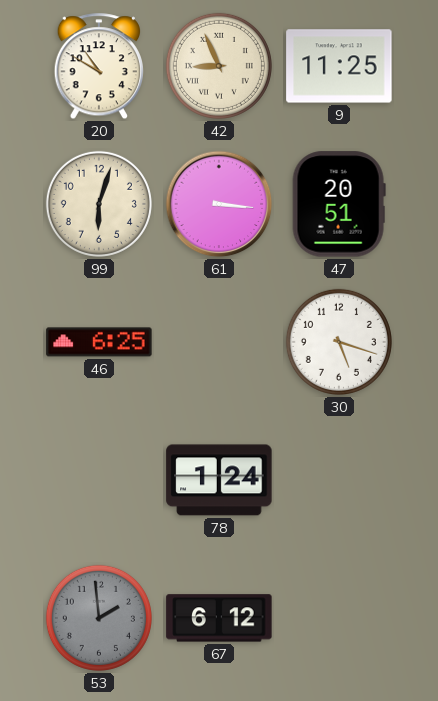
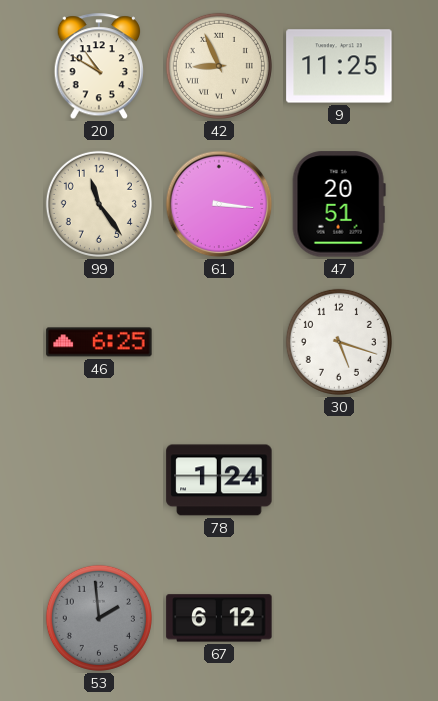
99: 6:03 -> 11:24 (99, 204)
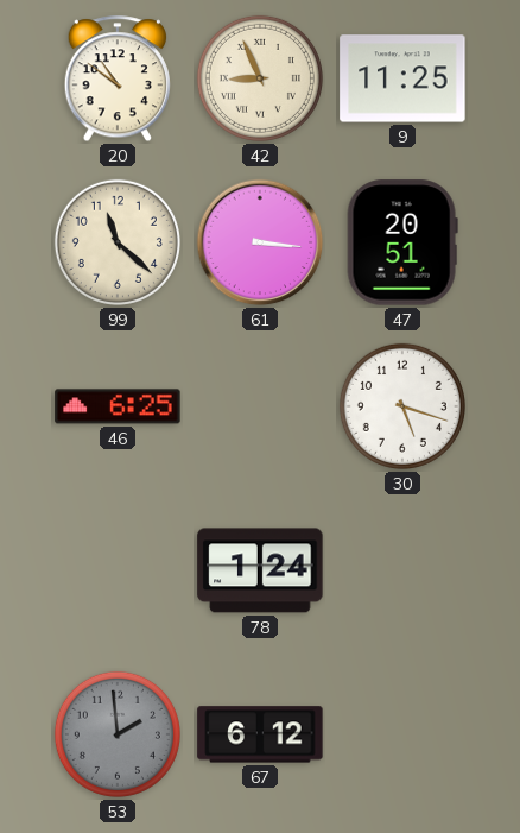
20: 10:50 -> 10:51 (116, 80)
99: 11:24 -> 11:22 (118, 242)
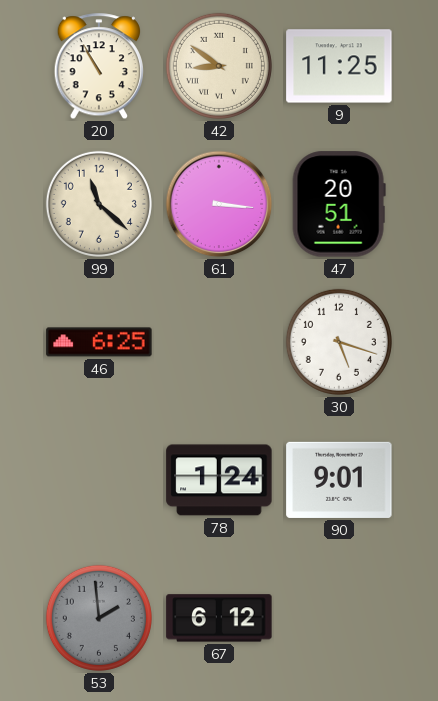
20: 10:51 -> 10:55 (98, 67)
42: 8:56 -> 8:51 (219, 66)
90: none -> 9:01 (339, 480)
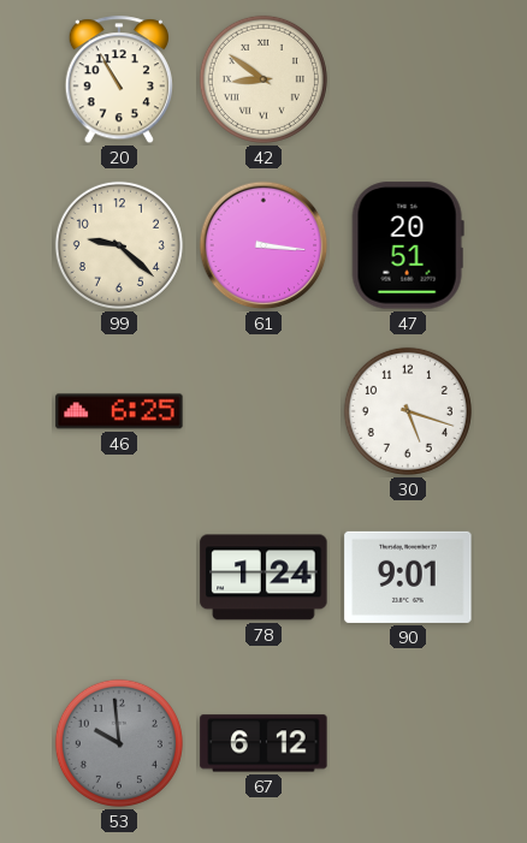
9: 11:25 -> none (339, 66)
99: 11:22 -> 9:22 (119, 245)
53: 1:59 -> 9:59 (119, 743)
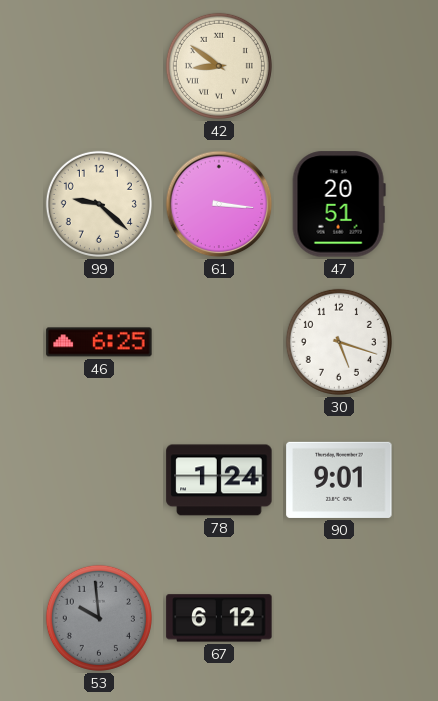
20: 10:55 -> none (118, 81)
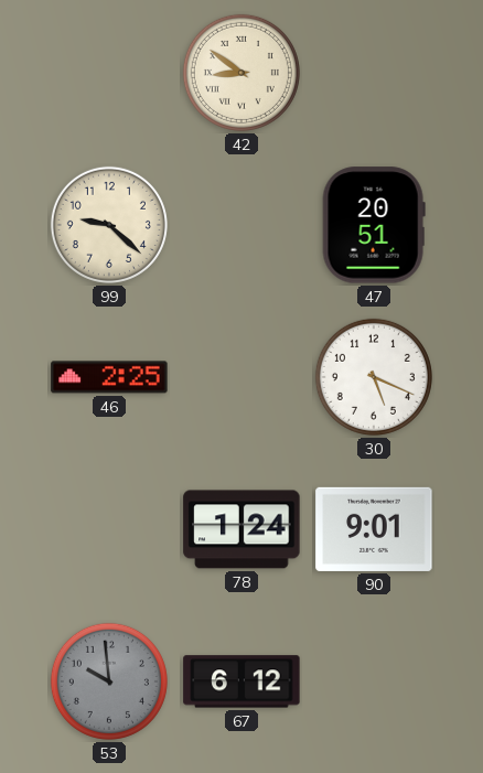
61: 3:16 -> none (219, 204)
46: 6:25 -> 2:25 (109, 377)
30: 5:18 -> 5:19 (374, 377)
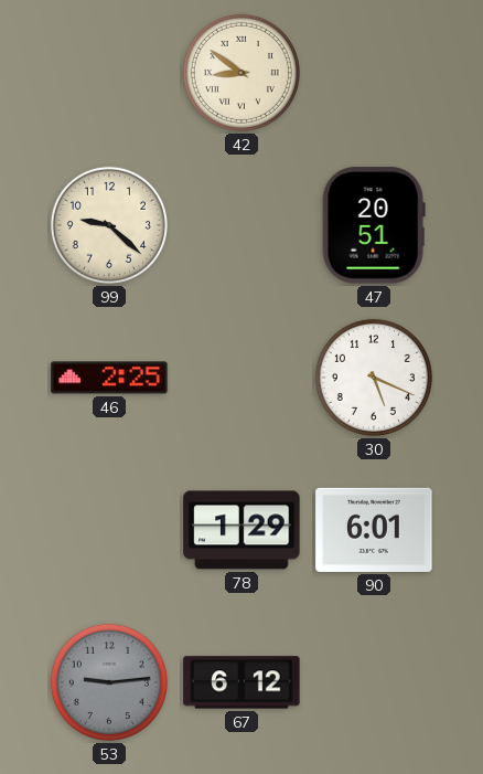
78: 1:24 -> 1:29 (241, 530)
90: 9:01 -> 6:01 (374, 530)
53: 9:59 -> 9:14 (109, 682)
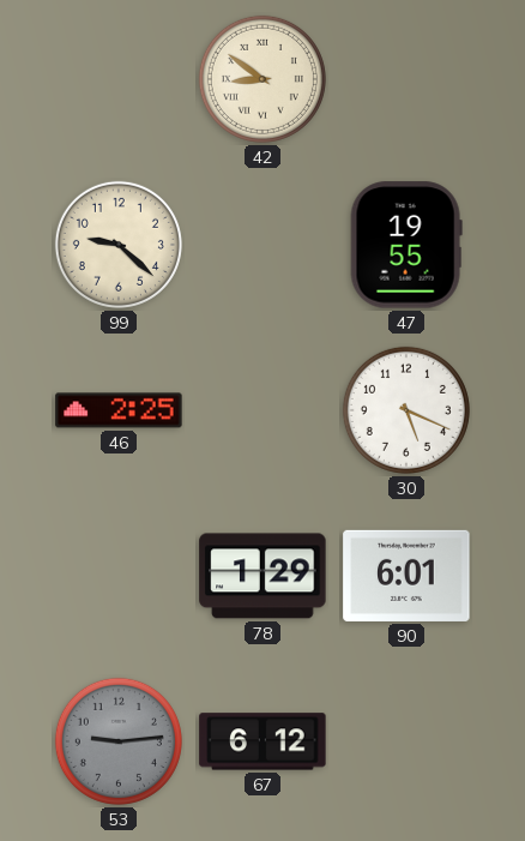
47: 20:51 -> 19:55 (406, 245)
